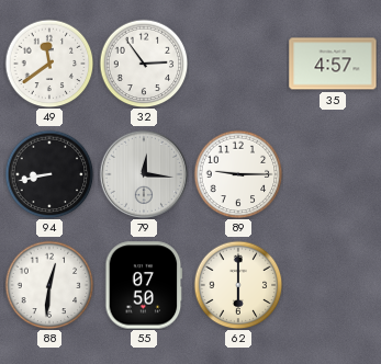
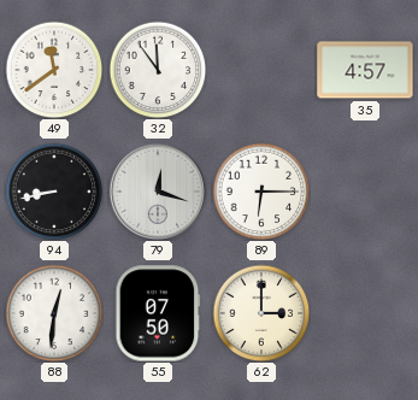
32: 2:54 -> 11:54 (158, 70)
79: 12:16 -> 12:18 (158, 192)
89: 9:15 -> 6:15 (261, 192)
62: 6:00 -> 3:00 (261, 313)
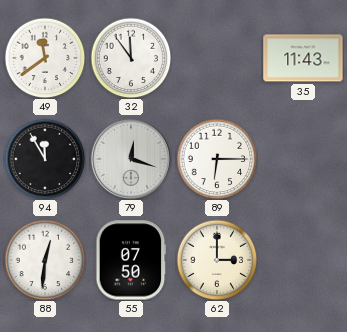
35: 4:57 -> 11:43 (303, 58)
94: 8:43 -> 11:55 (45, 159)
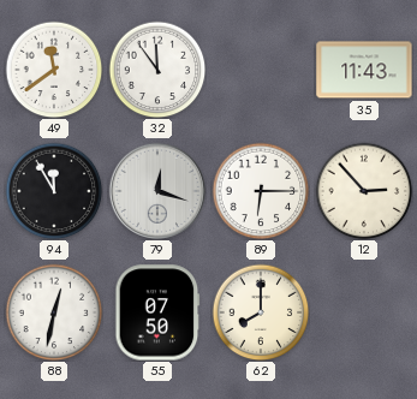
12: none -> 2:53 (364, 191)
88: 12:31 -> 12:32 (54, 312)
62: 3:00 -> 8:00 (261, 312)
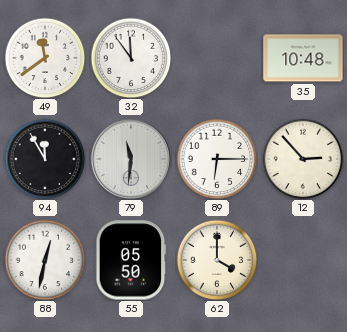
35: 11:43 -> 10:48 (303, 58)
79: 12:18 -> 11:31 (131, 159)
55: 07:50 -> 05:50 (131, 260)
62: 8:00 -> 4:00 (217, 260)
